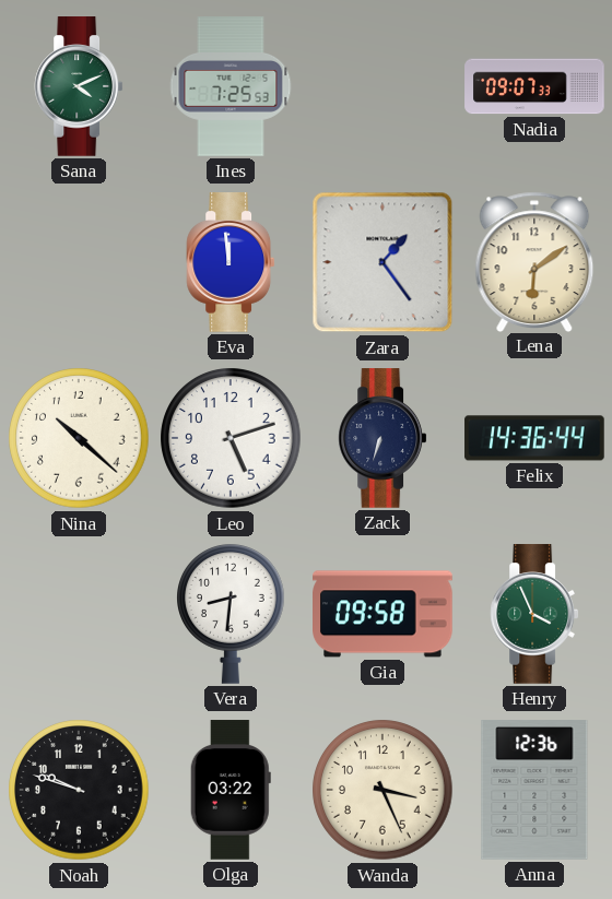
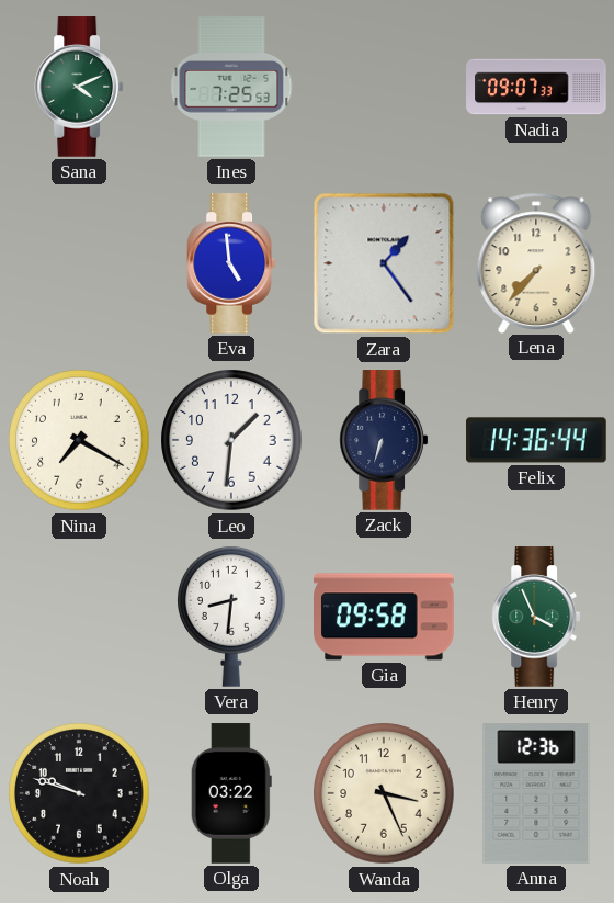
Eva: 11:59 -> 4:59 (231, 263)
Lena: 6:09 -> 7:37 (536, 262)
Nina: 10:22 -> 7:20 (79, 440)
Leo: 5:12 -> 1:31 (231, 440)
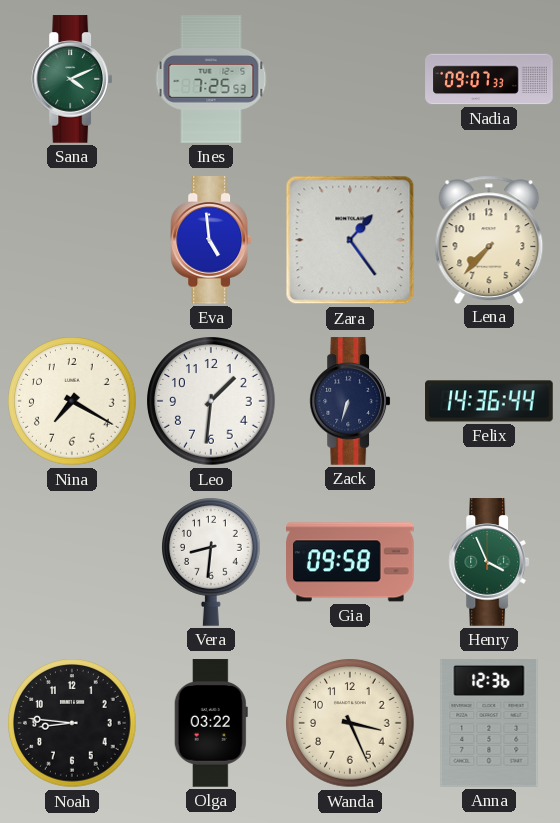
Noah: 9:48 -> 8:46 (72, 723)
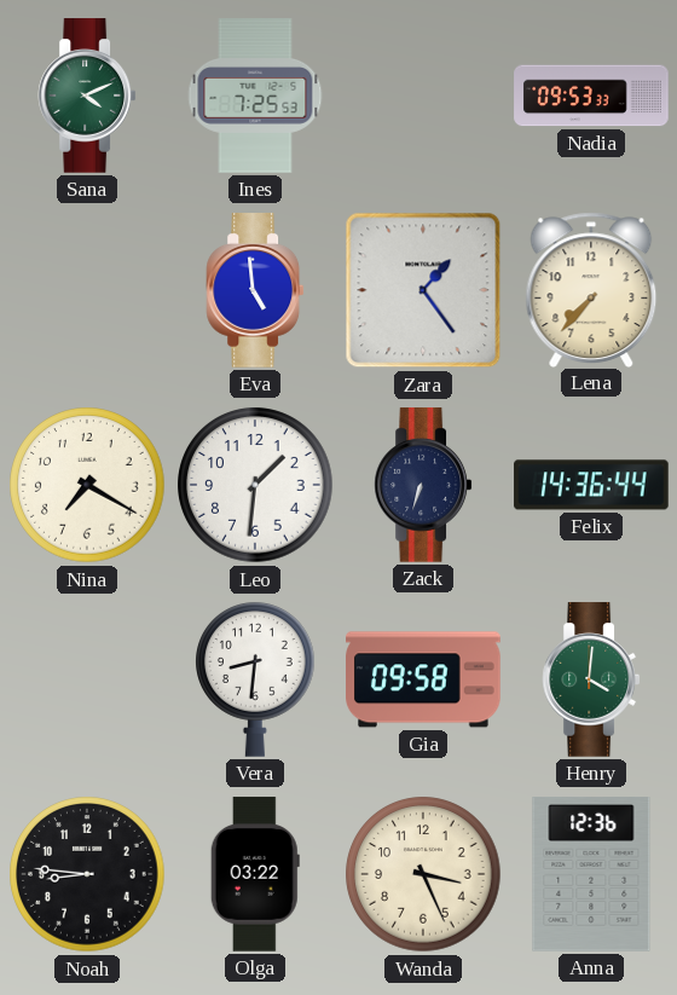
Nadia: 09:07 -> 09:53 (591, 96)
Henry: 3:56 -> 4:01 (591, 679)
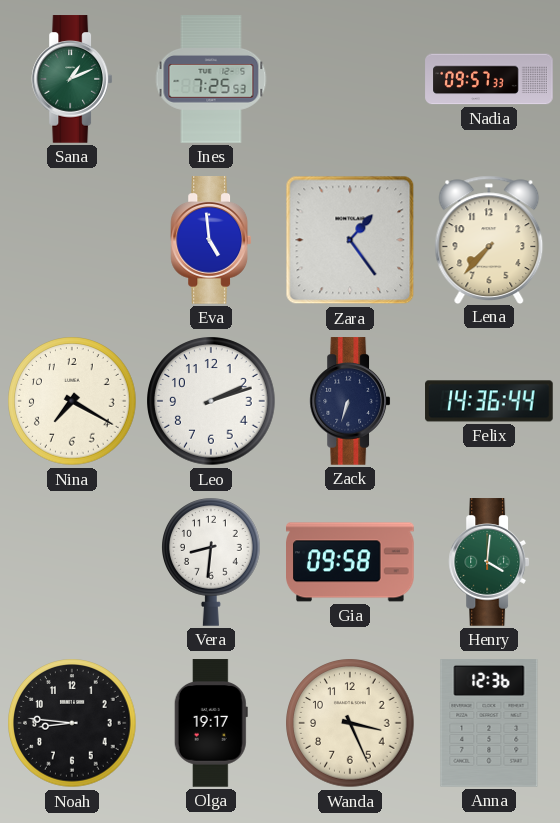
Sana: 4:11 -> 1:11 (72, 79)
Nadia: 09:53 -> 09:57 (489, 79)
Leo: 1:31 -> 2:12 (211, 401)
Olga: 03:22 -> 19:17 (211, 723)
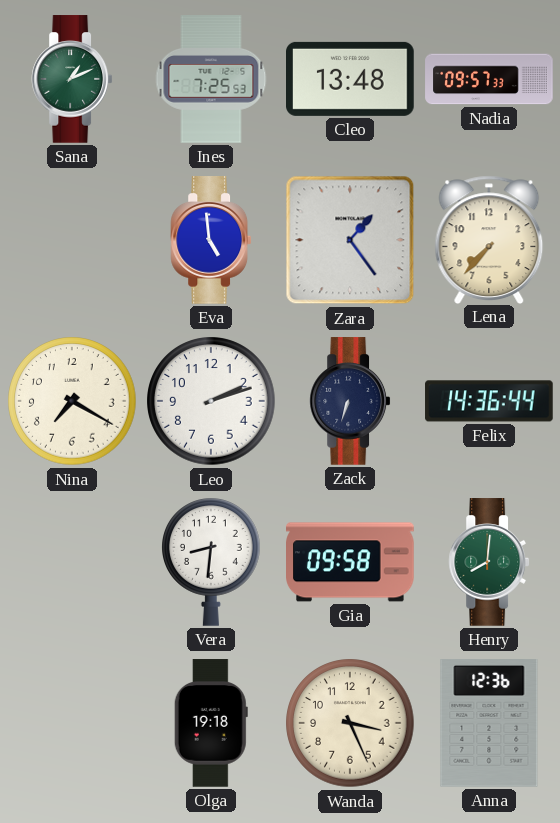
Cleo: none -> 13:48 (351, 79)
Henry: 4:01 -> 8:01 (489, 562)
Noah: 8:46 -> none (72, 723)
Olga: 19:17 -> 19:18 (211, 723)
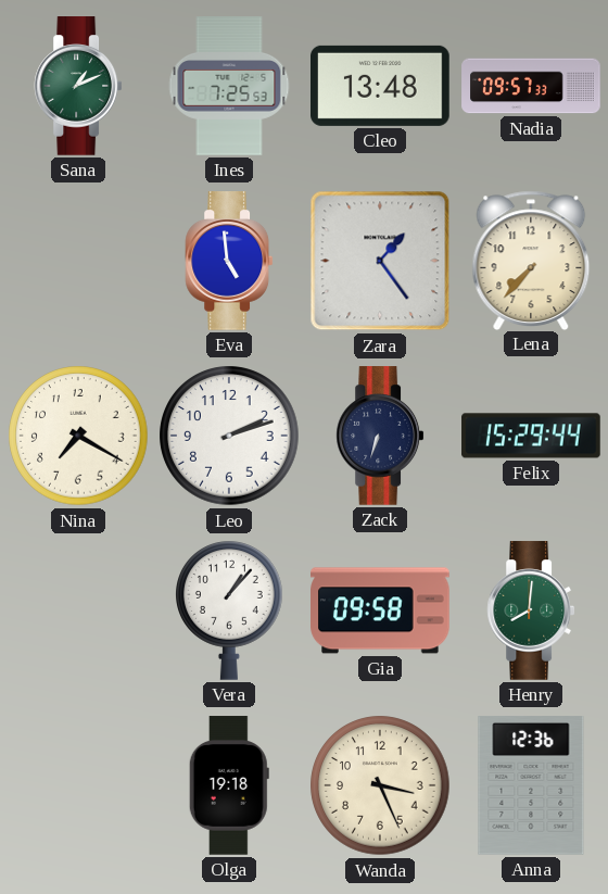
Felix: 14:36 -> 15:29 (531, 436)
Vera: 8:31 -> 1:07 (230, 610)
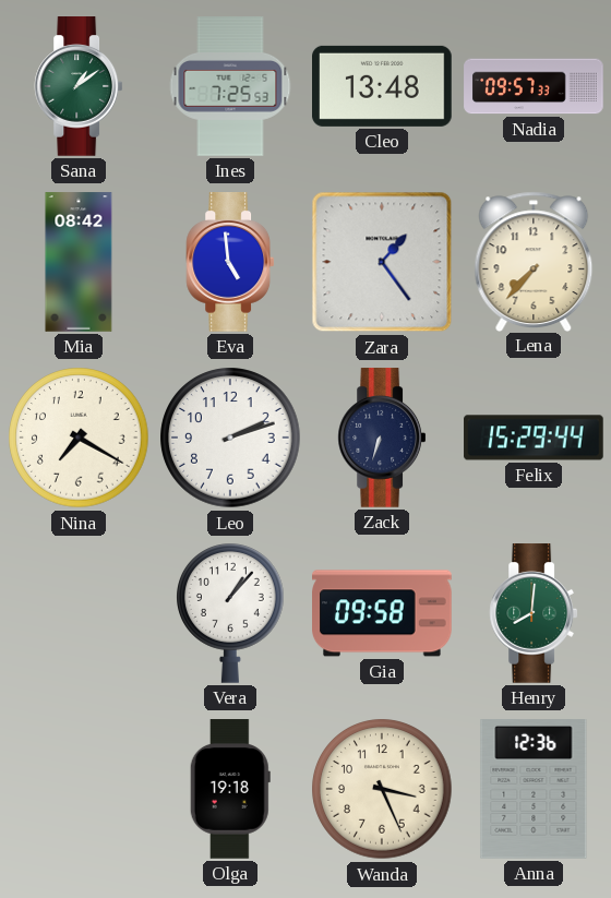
Sana: 1:11 -> 1:09 (79, 86)
Mia: none -> 08:42 (79, 262)
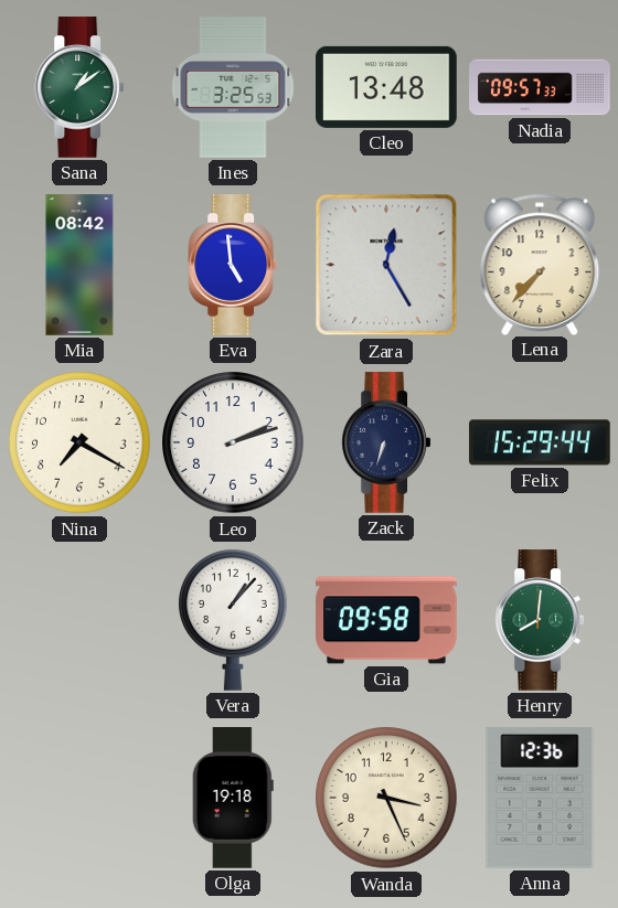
Ines: 7:25 -> 3:25 (233, 87)
Zara: 1:24 -> 12:25 (386, 265)
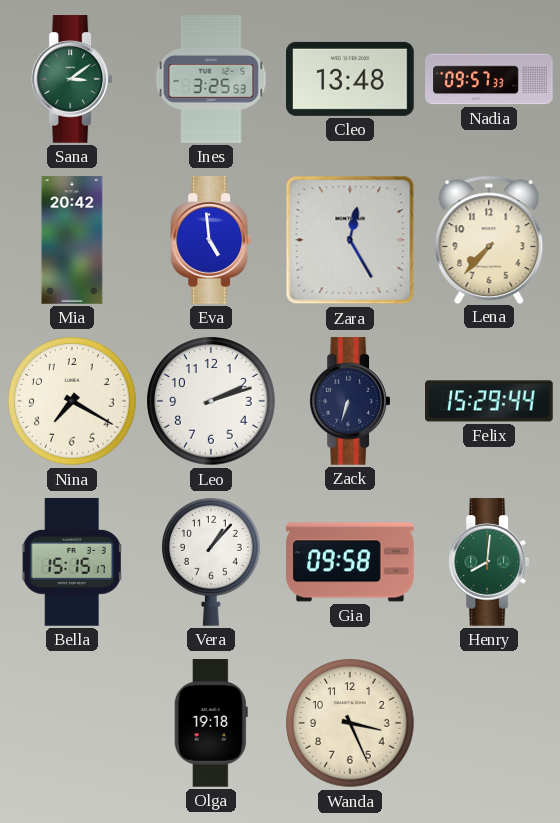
Sana: 1:09 -> 3:09 (72, 79)
Mia: 08:42 -> 20:42 (72, 240)
Bella: none -> 15:15 (72, 562)
Anna: 12:36 -> none (540, 798)
